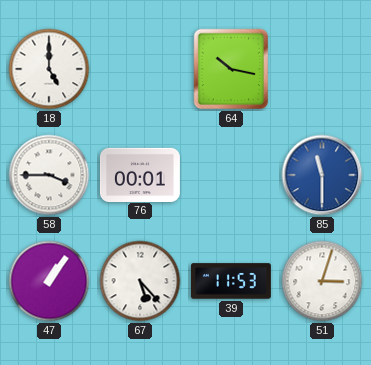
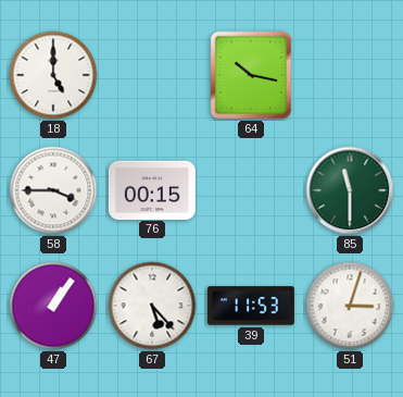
76: 00:01 -> 00:15 (152, 189)
85 dial: blue -> green (350, 190)
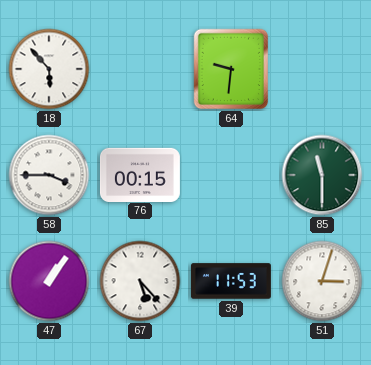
18: 5:00 -> 5:53 (49, 69)
64: 10:17 -> 9:31 (231, 69)
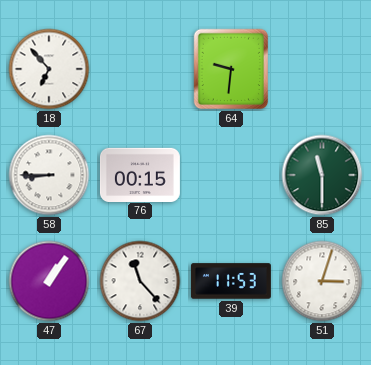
18: 5:53 -> 6:53 (49, 69)
58: 3:45 -> 8:45 (49, 175)
67: 5:23 -> 11:23 (140, 281)
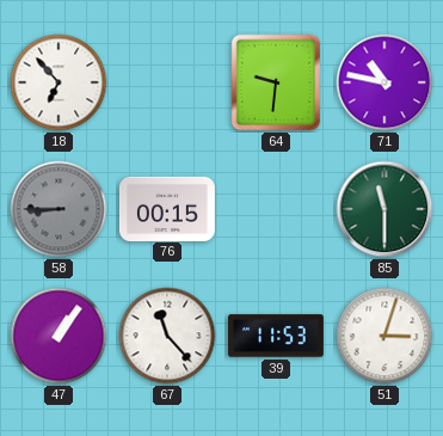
71: none -> 10:47 (384, 82)
58 dial: white -> grey (59, 209)
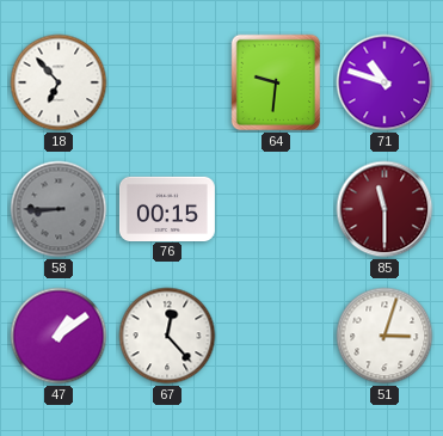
71: 10:47 -> 10:48 (384, 82)
85 dial: green -> burgundy (384, 209)
47: 1:06 -> 1:09 (59, 336)
67: 11:23 -> 12:23 (167, 336)
39: 11:53 -> none (276, 336)
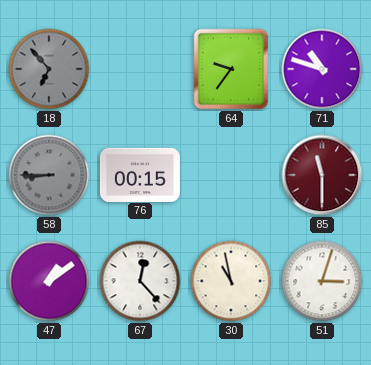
18 dial: white -> grey (49, 69)
64: 9:31 -> 9:36 (231, 69)
30: none -> 10:58 (231, 281)
